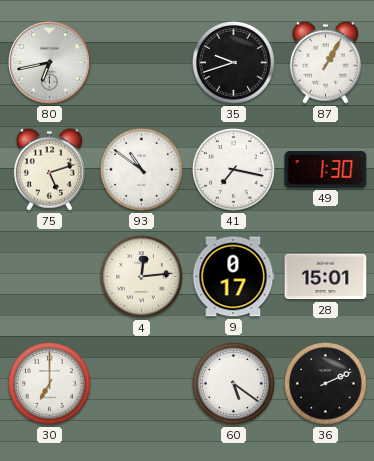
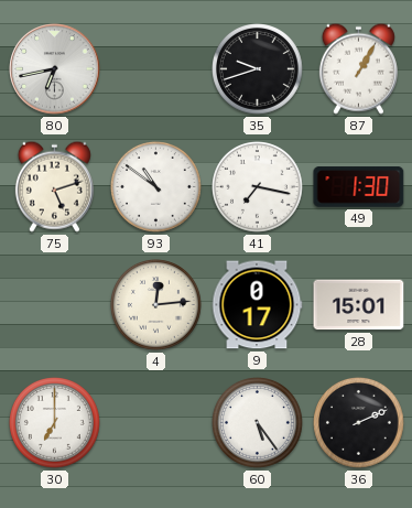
60: 5:21 -> 5:24 (258, 423)
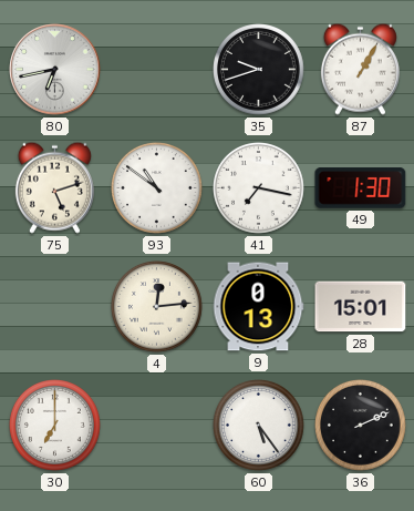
9: 0:17 -> 0:13 (258, 307)
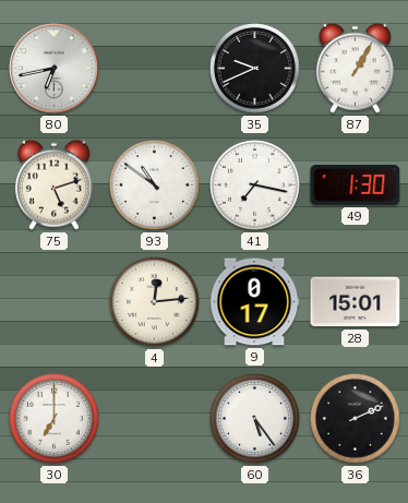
35: 9:42 -> 9:41 (255, 69)
9: 0:13 -> 0:17 (254, 302)
